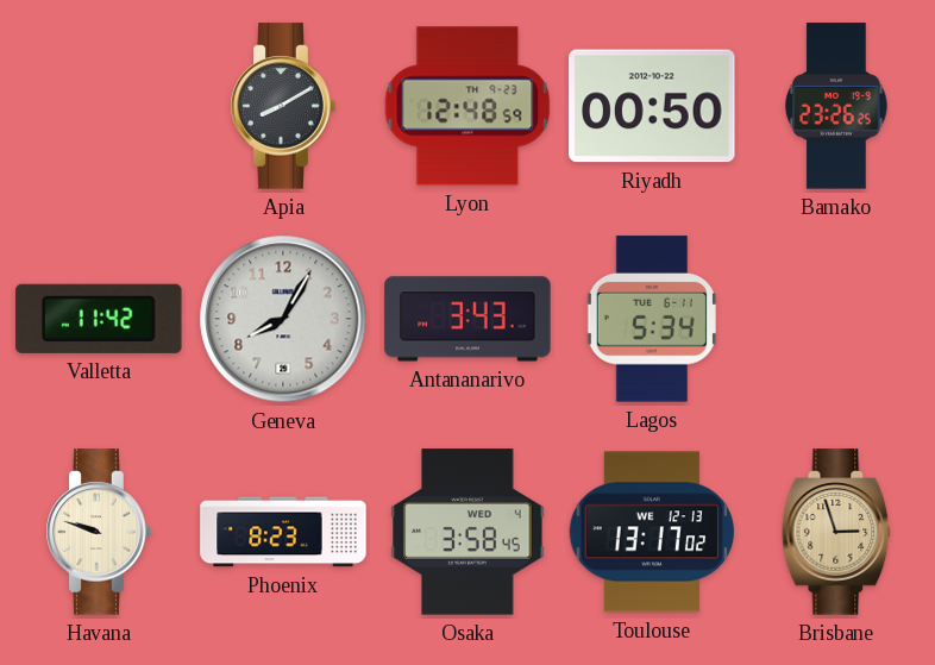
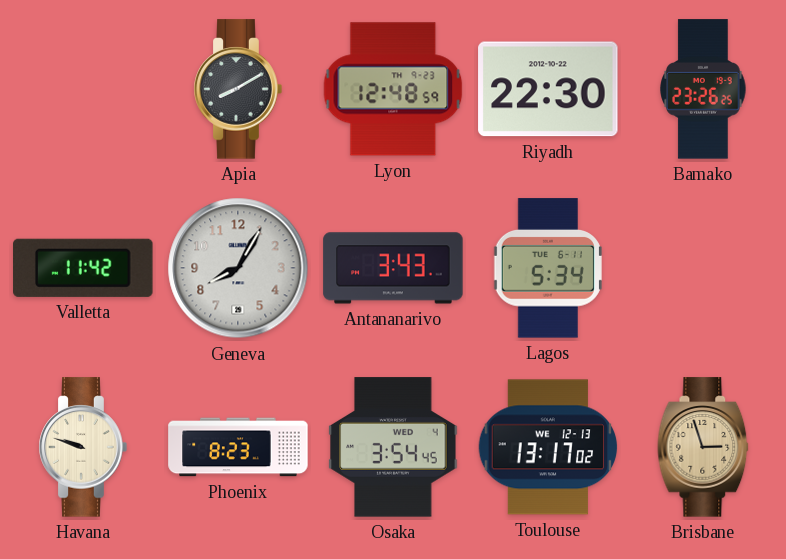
Riyadh: 00:50 -> 22:30 (548, 89)
Osaka: 3:58 -> 3:54 (393, 447)
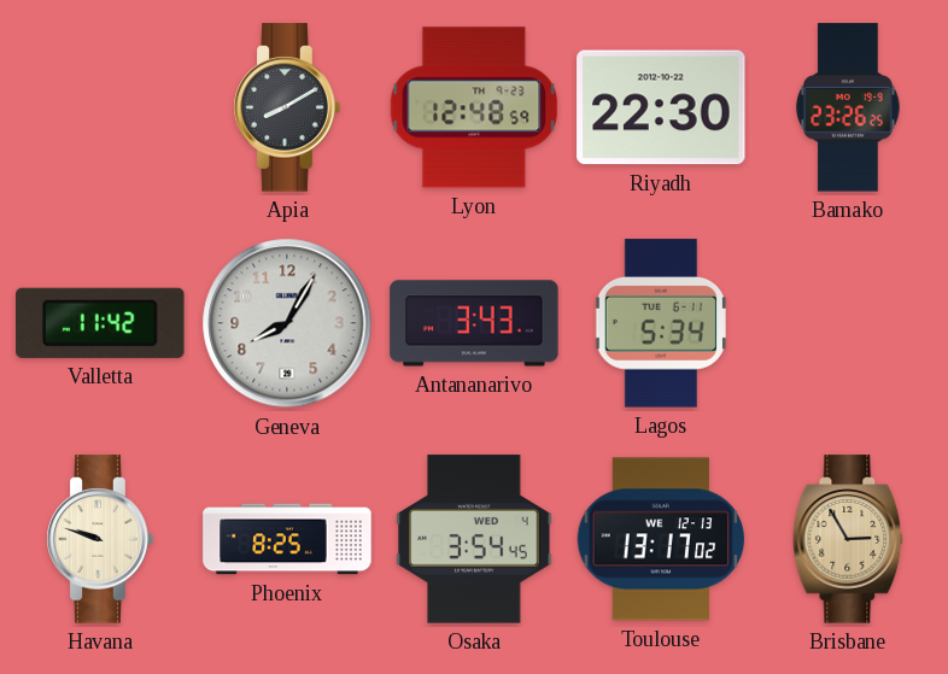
Phoenix: 8:23 -> 8:25 (287, 539)
Brisbane: 2:57 -> 2:55 (848, 539)
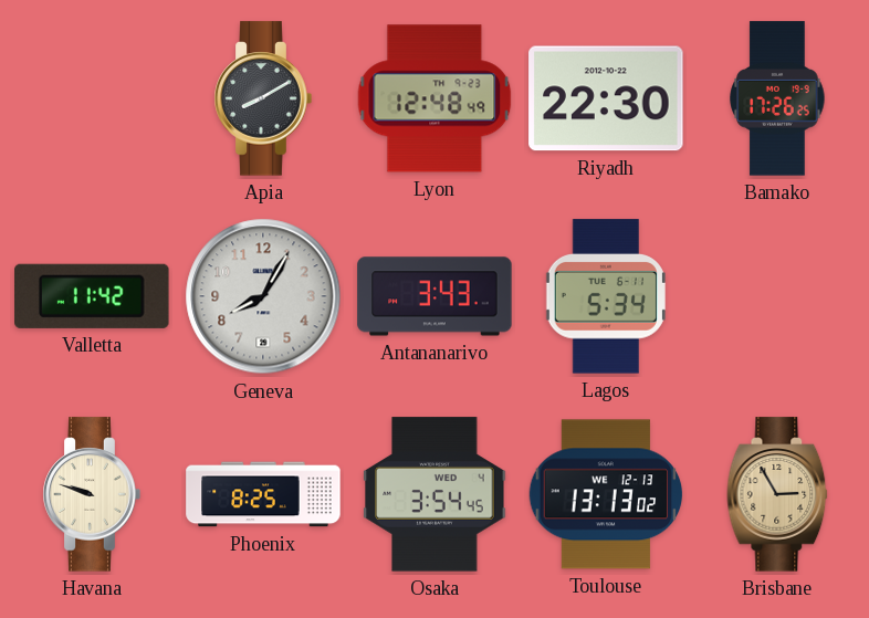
Lyon: 12:48:59 -> 12:48:49 (434, 98)
Bamako: 23:26 -> 17:26 (777, 98)
Toulouse: 13:17 -> 13:13 (606, 494)
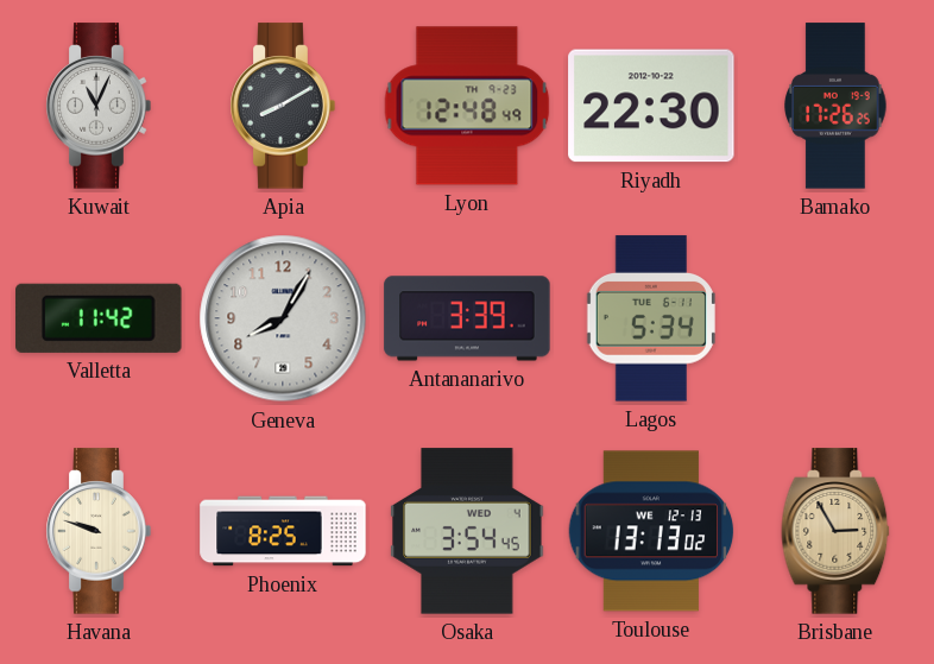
Kuwait: none -> 11:04 (99, 106)
Antananarivo: 3:43 -> 3:39 (467, 318)
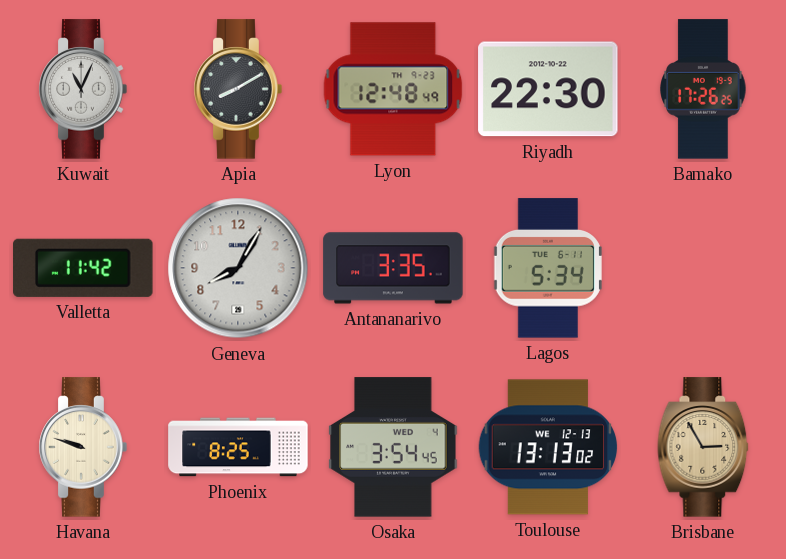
Antananarivo: 3:39 -> 3:35 (393, 268)
